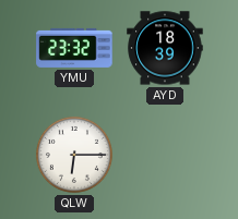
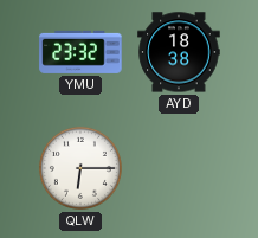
AYD: 18:39 -> 18:38 (179, 52)
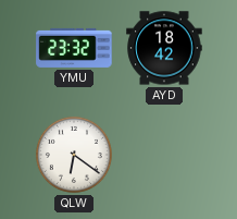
AYD: 18:38 -> 18:42 (164, 48)
QLW: 6:15 -> 6:21 (74, 155)
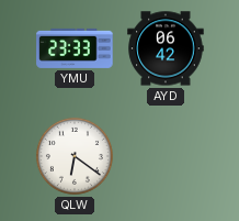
YMU: 23:32 -> 23:33 (75, 48)
AYD: 18:42 -> 06:42 (166, 48)
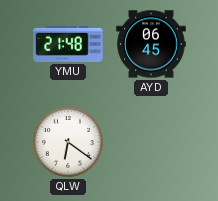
YMU: 23:33 -> 21:48 (68, 44)
AYD: 06:42 -> 06:45 (151, 44)
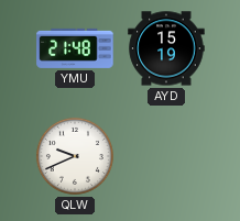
AYD: 06:45 -> 15:19 (166, 48)
QLW: 6:21 -> 9:41 (75, 156)
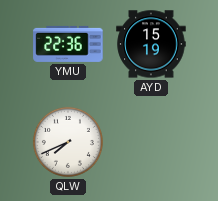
YMU: 21:48 -> 22:36 (68, 44)
QLW: 9:41 -> 7:41 (68, 142)
